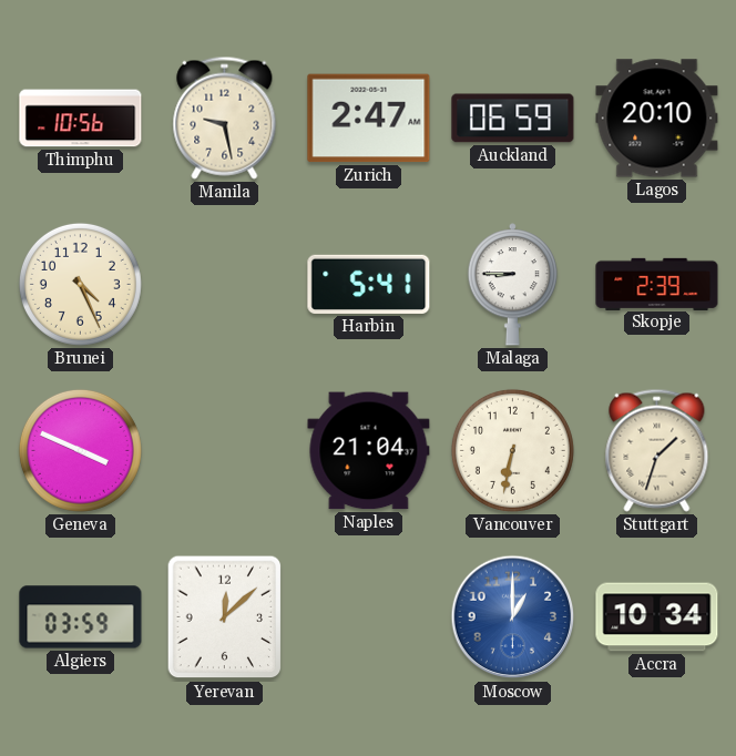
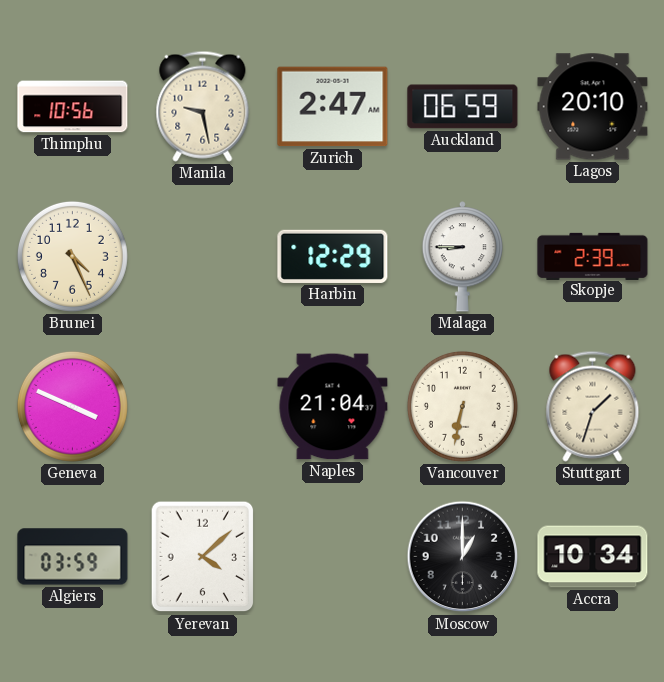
Harbin: 5:41 -> 12:29 (333, 256)
Yerevan: 12:08 -> 4:08 (203, 557)
Moscow dial: blue -> black (463, 557)
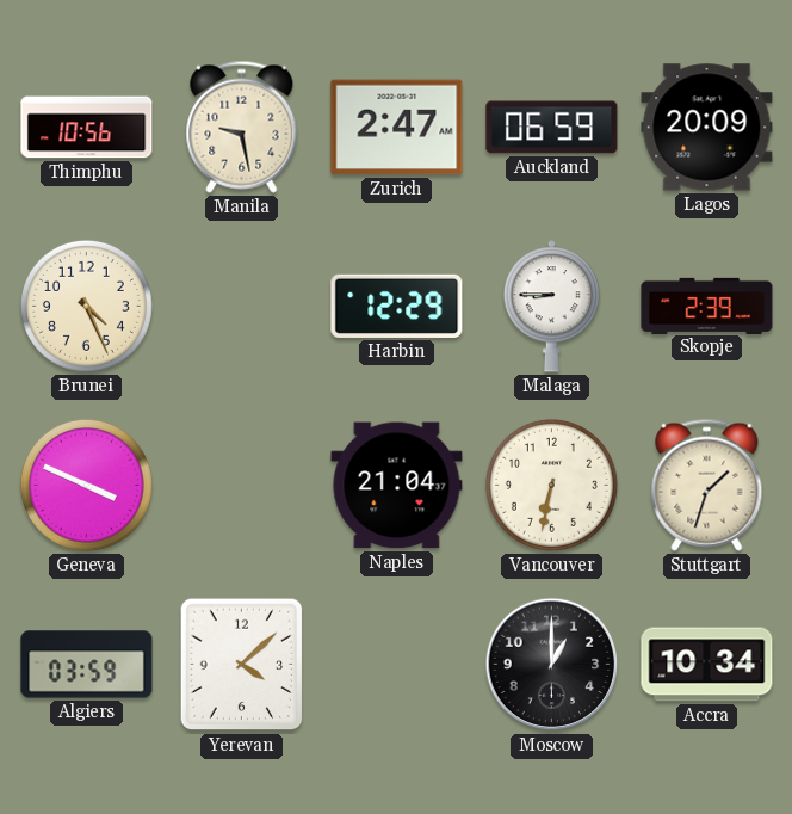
Lagos: 20:10 -> 20:09 (707, 128)
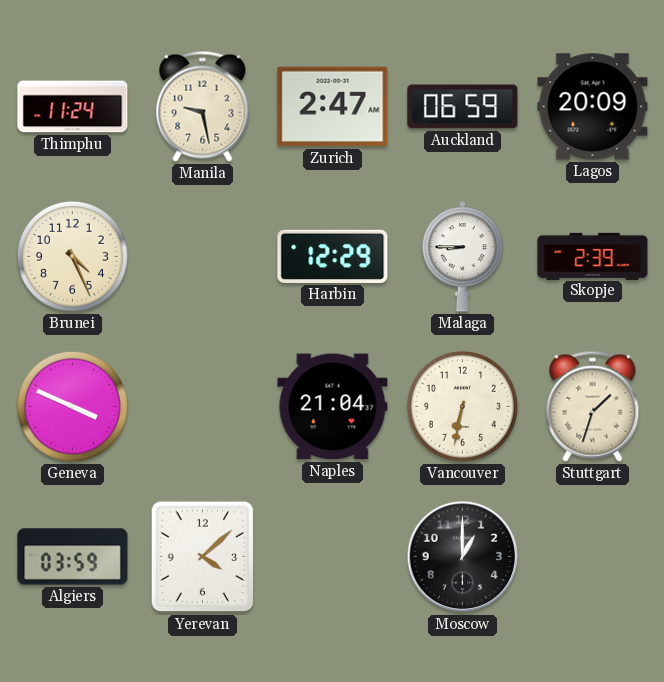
Thimphu: 10:56 -> 11:24 (73, 107)
Accra: 10:34 -> none (707, 665)
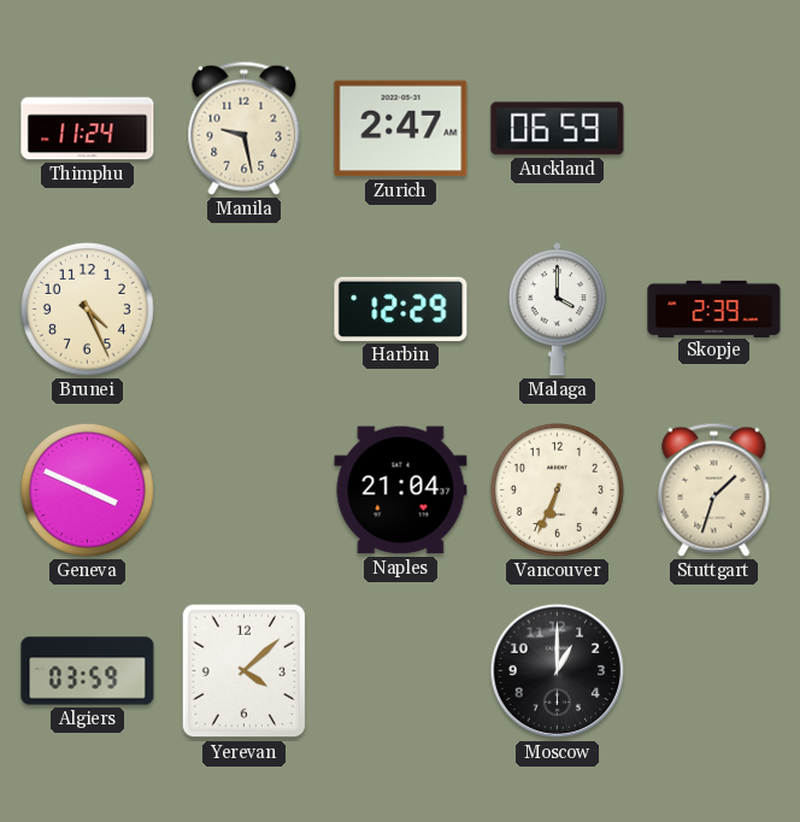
Lagos: 20:09 -> none (593, 107)
Malaga: 8:45 -> 4:00 (558, 310)
Vancouver: 6:32 -> 6:34 (557, 489)
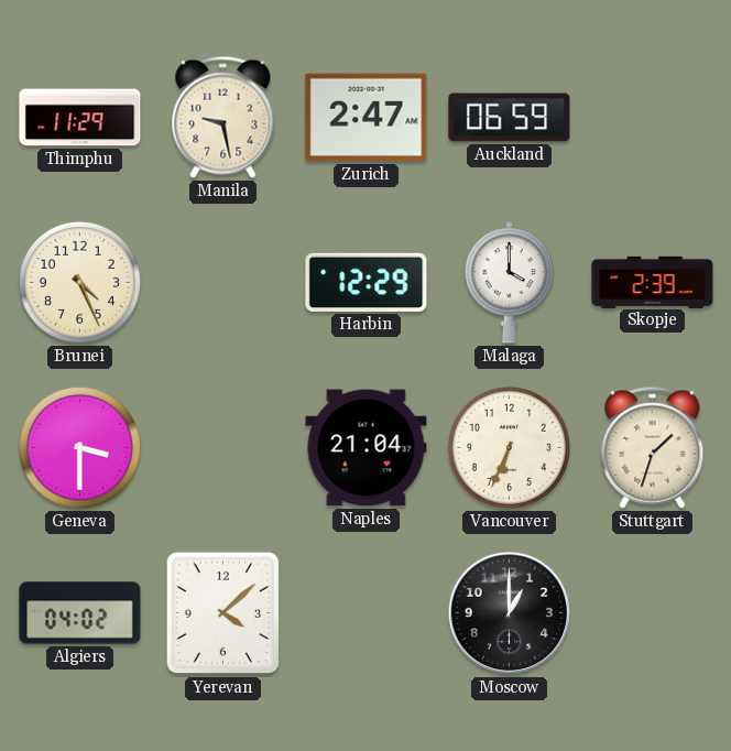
Thimphu: 11:24 -> 11:29 (80, 118)
Geneva: 3:49 -> 3:30 (79, 447)
Algiers: 03:59 -> 04:02 (80, 613)
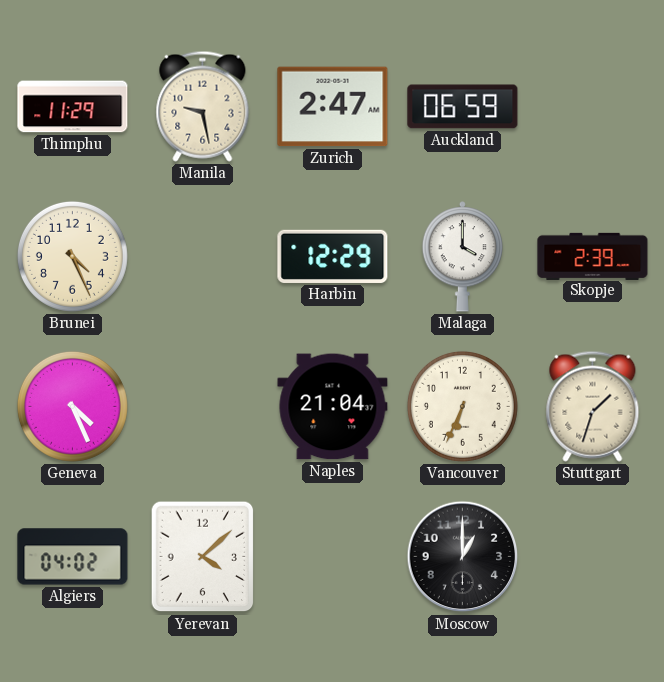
Geneva: 3:30 -> 4:26 (72, 406)
